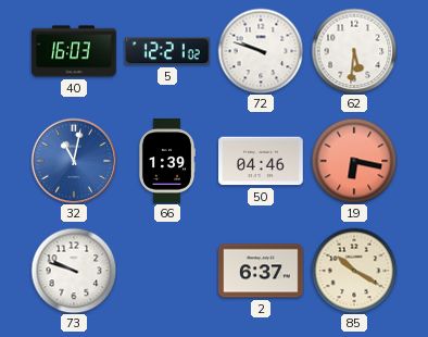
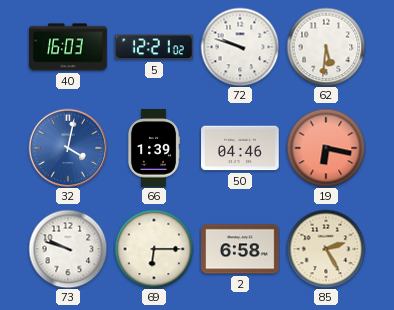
32: 11:02 -> 4:02 (68, 148)
69: none -> 6:15 (154, 249)
2: 6:37 -> 6:58 (240, 249)
85: 10:20 -> 2:25 (326, 249)
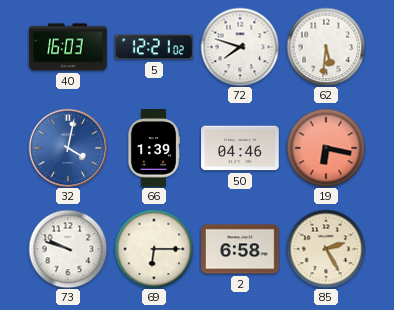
72: 9:48 -> 7:48 (240, 47)
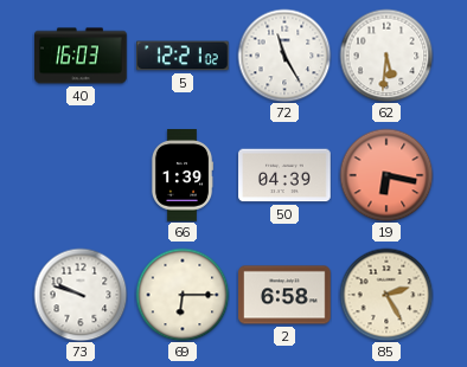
72: 7:48 -> 11:25 (284, 56)
32: 4:02 -> none (68, 148)
50: 04:46 -> 04:39 (284, 175)
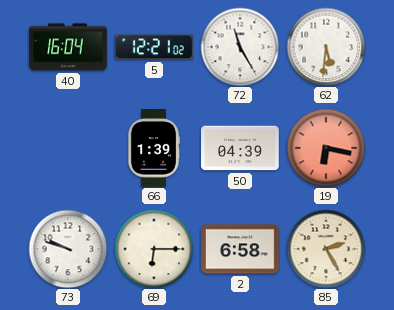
40: 16:03 -> 16:04 (68, 47)
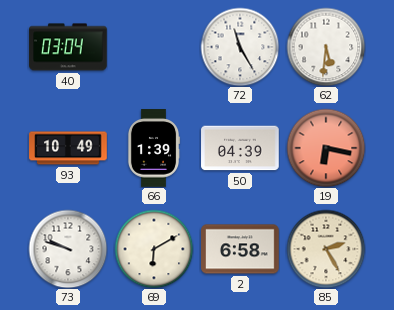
40: 16:04 -> 03:04 (68, 47)
5: 12:21 -> none (155, 47)
93: none -> 10:49 (68, 148)
69: 6:15 -> 6:10 (154, 249)
